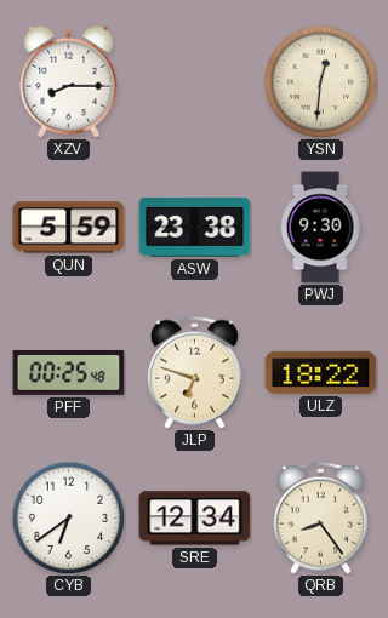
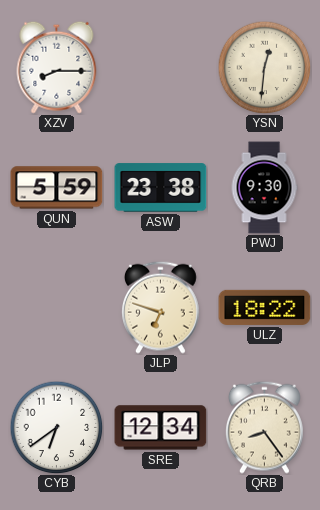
PFF: 00:25 -> none (69, 372)
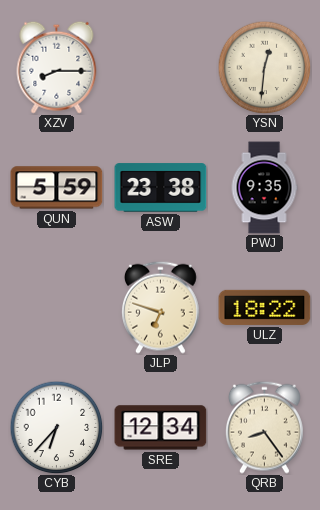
PWJ: 9:30 -> 9:35 (264, 188)
CYB: 6:39 -> 6:37 (56, 427)
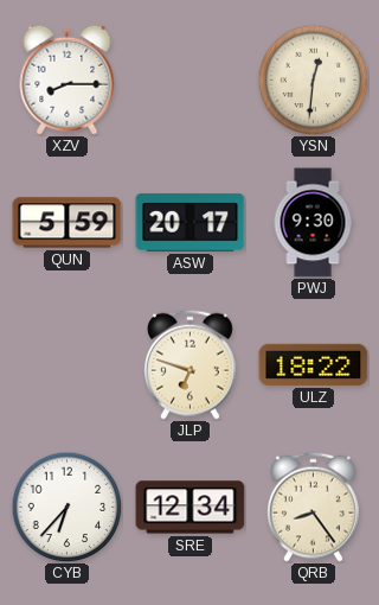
ASW: 23:38 -> 20:17 (191, 223)
PWJ: 9:35 -> 9:30 (313, 223)
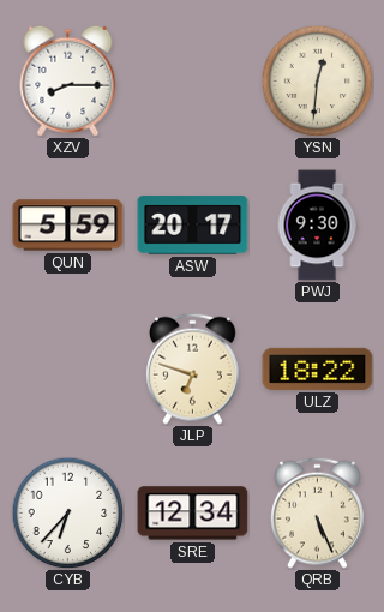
QRB: 8:24 -> 5:26 (317, 512)
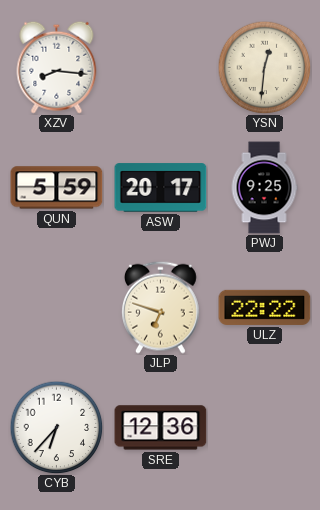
XZV: 8:15 -> 8:16 (57, 67)
PWJ: 9:30 -> 9:25 (264, 188)
ULZ: 18:22 -> 22:22 (265, 307)
SRE: 12:34 -> 12:36 (161, 428)
QRB: 5:26 -> none (317, 512)
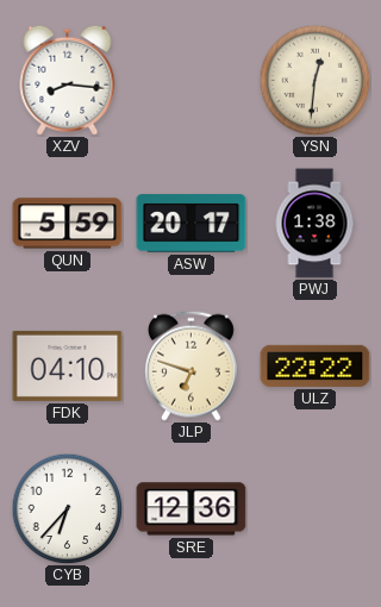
PWJ: 9:25 -> 1:38 (314, 224)
FDK: none -> 04:10 (68, 365)
